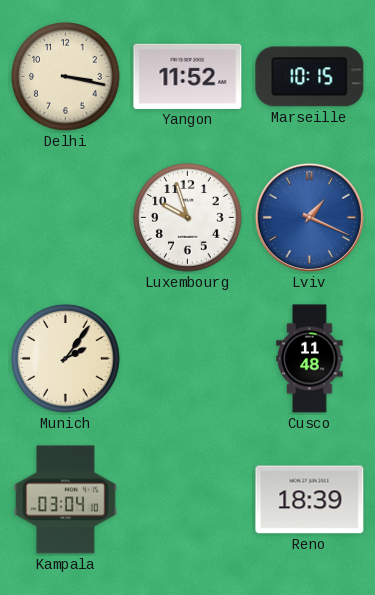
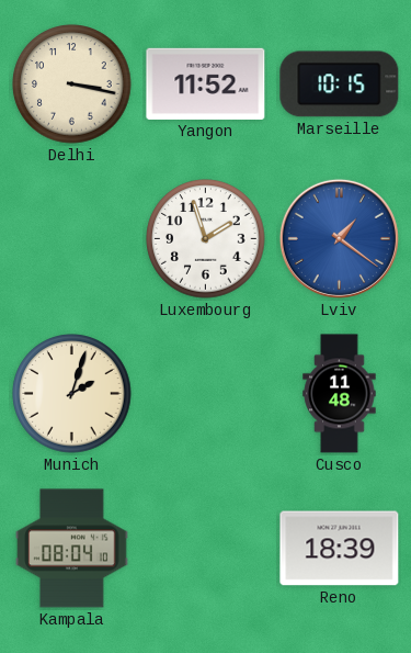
Luxembourg: 9:57 -> 1:57 (206, 239)
Lviv: 1:19 -> 1:21 (339, 238)
Munich: 2:06 -> 2:03 (72, 394)
Kampala: 03:04 -> 08:04 (72, 549)
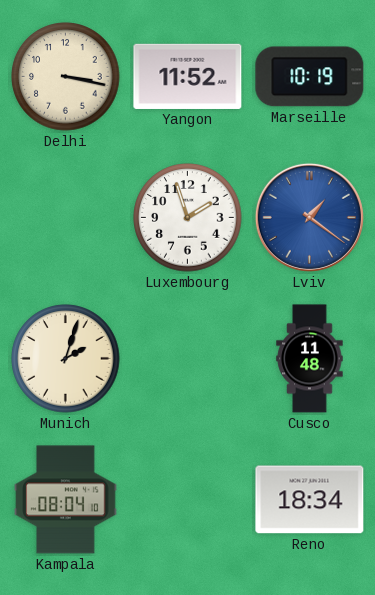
Marseille: 10:15 -> 10:19 (310, 77)
Reno: 18:39 -> 18:34 (310, 500)
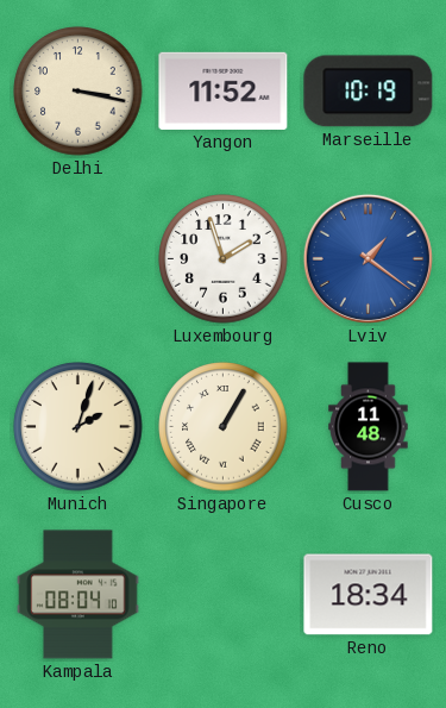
Singapore: none -> 1:05 (224, 427)
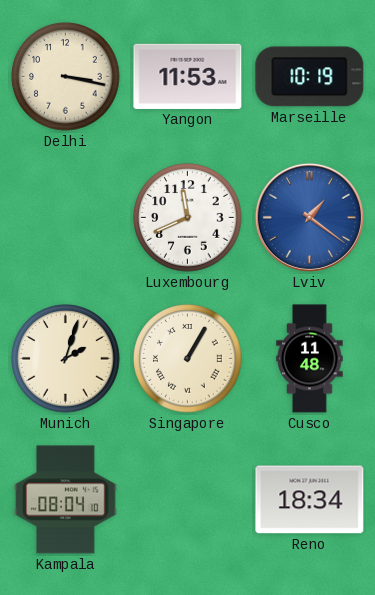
Yangon: 11:52 -> 11:53 (188, 76)
Luxembourg: 1:57 -> 11:41 (188, 218)
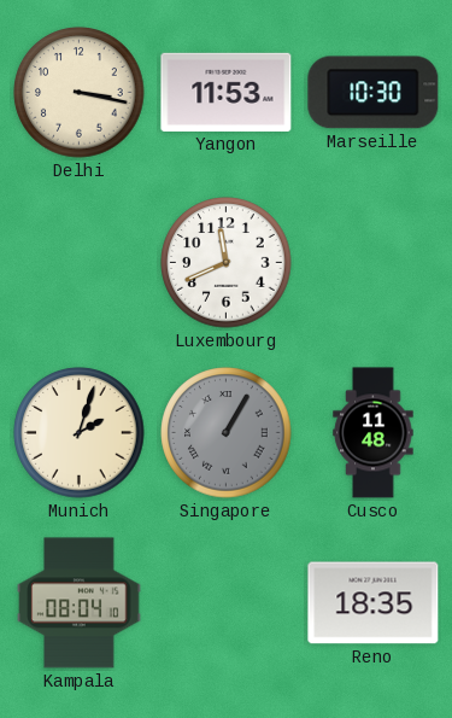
Marseille: 10:19 -> 10:30 (374, 93)
Lviv: 1:21 -> none (309, 217)
Singapore dial: cream -> grey (227, 433)
Reno: 18:34 -> 18:35 (374, 603)
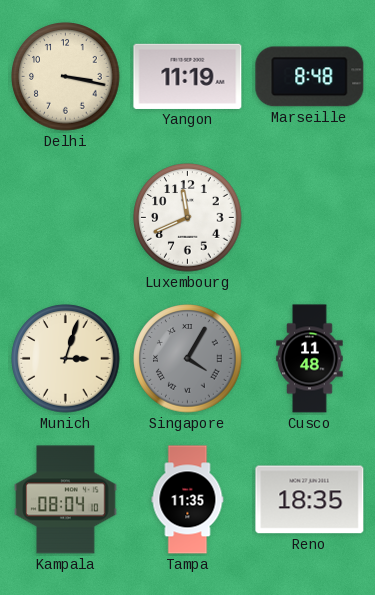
Yangon: 11:53 -> 11:19 (188, 76)
Marseille: 10:30 -> 8:48 (310, 77)
Munich: 2:03 -> 3:03 (66, 359)
Singapore: 1:05 -> 4:05 (188, 359)
Tampa: none -> 11:35 (188, 500)
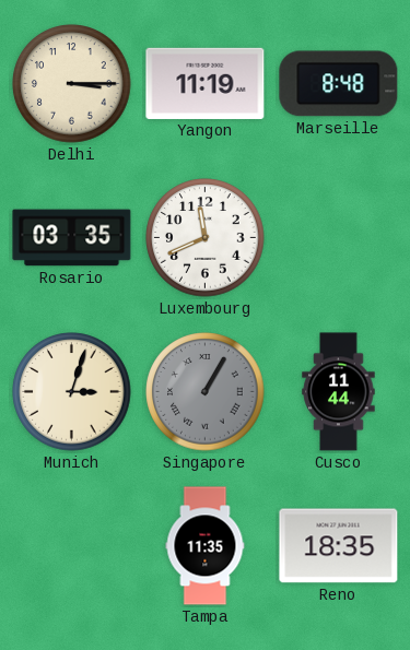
Delhi: 3:17 -> 3:15 (72, 84)
Rosario: none -> 03:35 (72, 238)
Singapore: 4:05 -> 1:05 (206, 392)
Cusco: 11:48 -> 11:44 (339, 392)
Kampala: 08:04 -> none (66, 500)
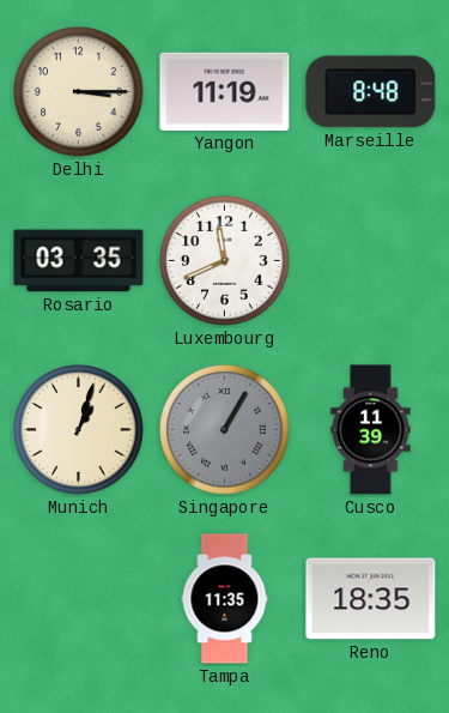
Munich: 3:03 -> 1:03 (79, 430)
Cusco: 11:44 -> 11:39 (371, 430)
